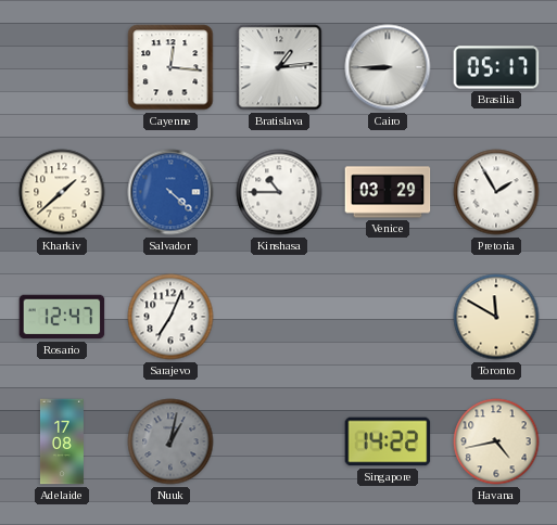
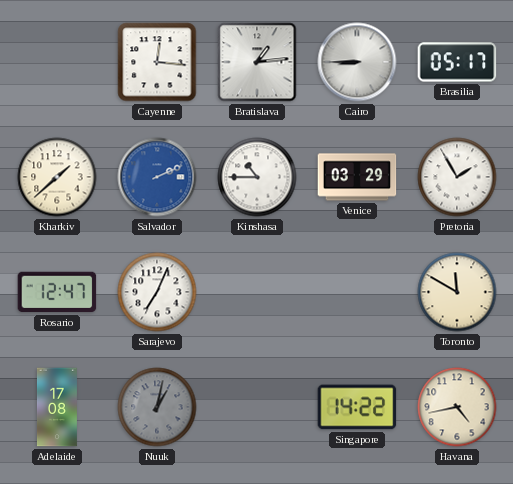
Salvador: 4:22 -> 2:11 (157, 177)
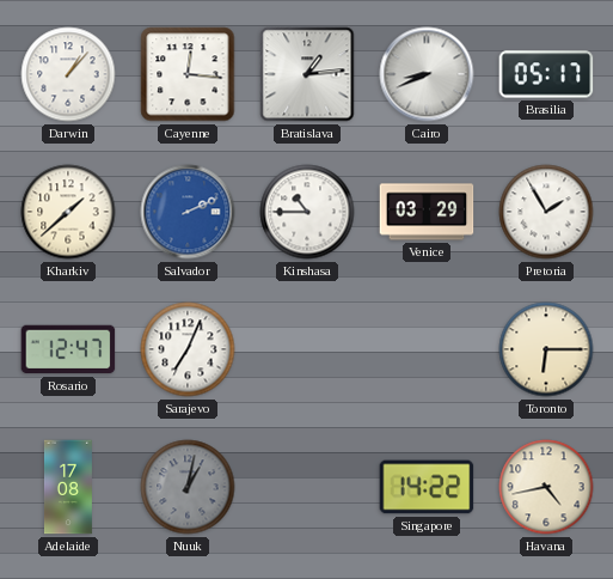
Darwin: none -> 1:07 (68, 74)
Cairo: 8:45 -> 8:41 (427, 74)
Toronto: 11:50 -> 6:15 (546, 349)
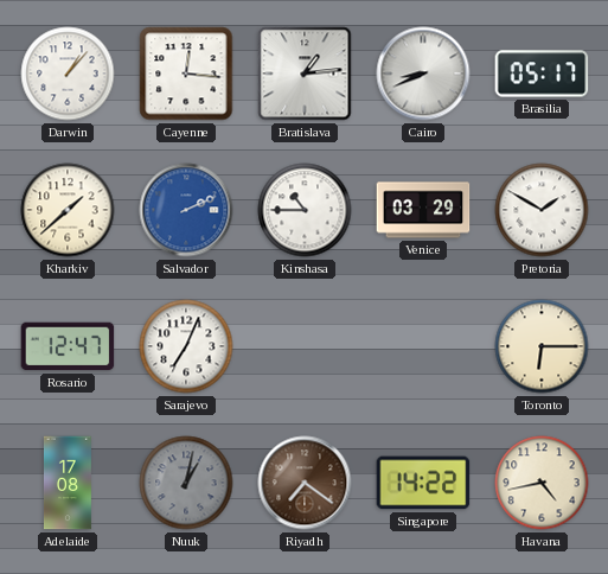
Pretoria: 1:55 -> 1:50 (542, 210)
Riyadh: none -> 7:21 (305, 483)
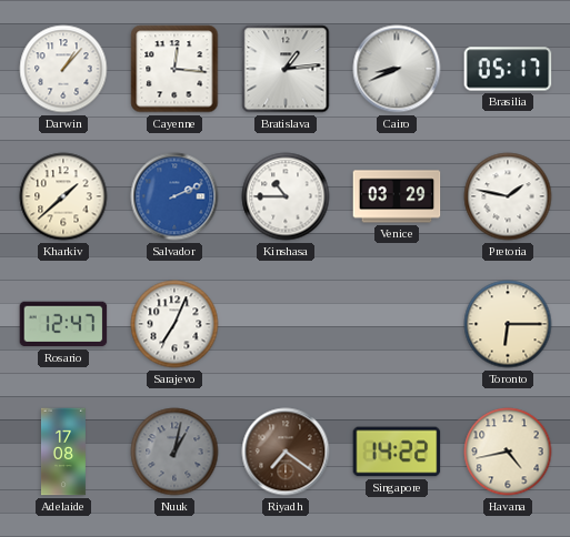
Pretoria: 1:50 -> 1:47 (508, 196)
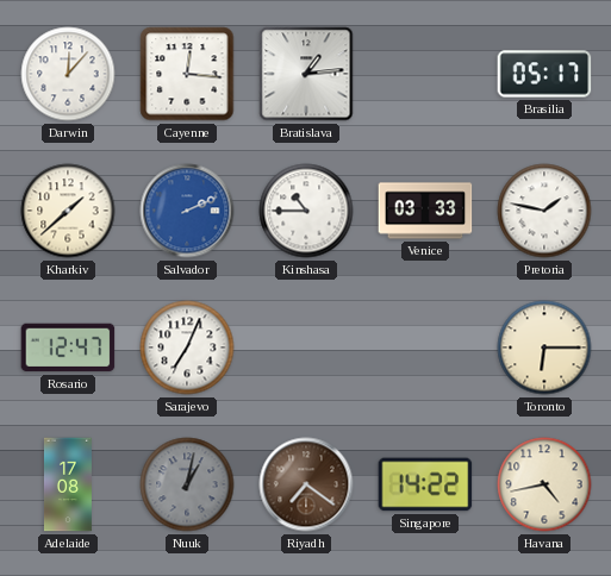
Darwin: 1:07 -> 12:07 (68, 74)
Cairo: 8:41 -> none (397, 69)
Venice: 03:29 -> 03:33 (425, 211)
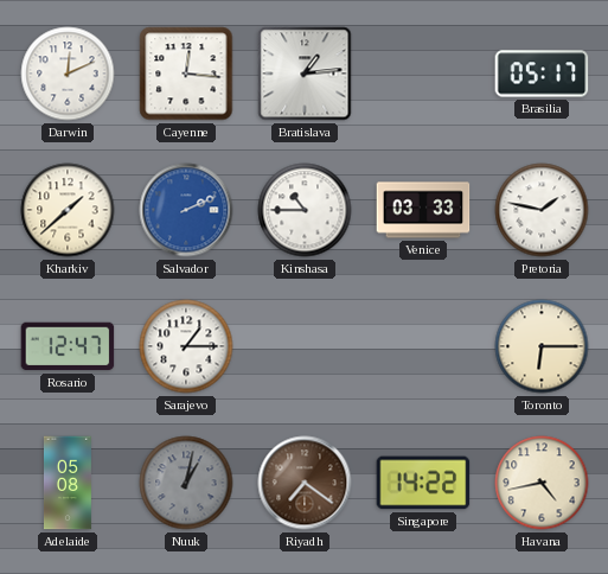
Darwin: 12:07 -> 12:11 (68, 74)
Sarajevo: 7:04 -> 1:15 (186, 346)
Adelaide: 17:08 -> 05:08 (68, 483)
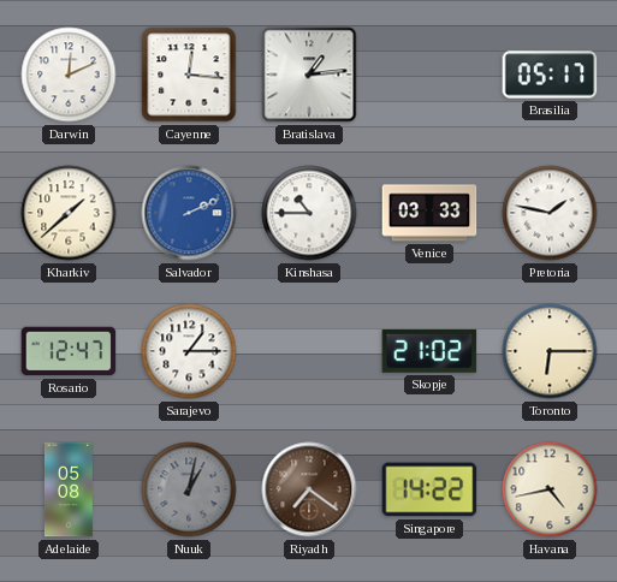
Skopje: none -> 21:02 (429, 351)
